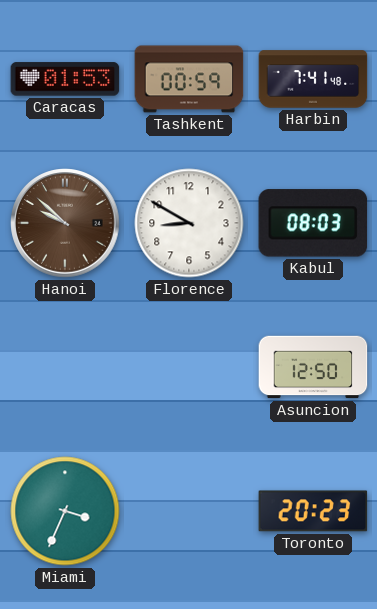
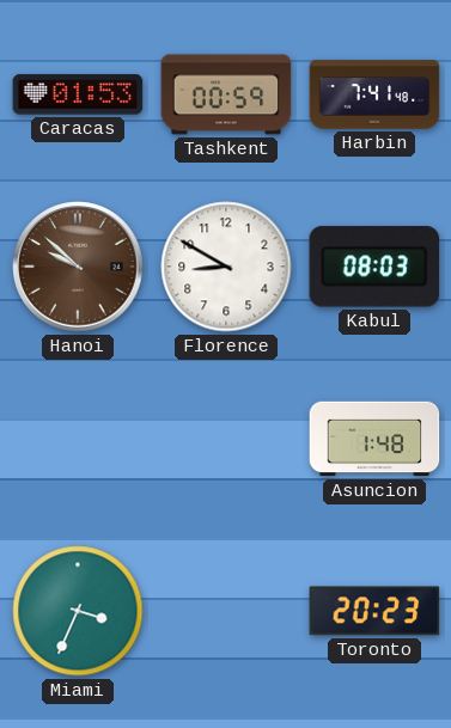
Asuncion: 12:50 -> 1:48 (374, 439)
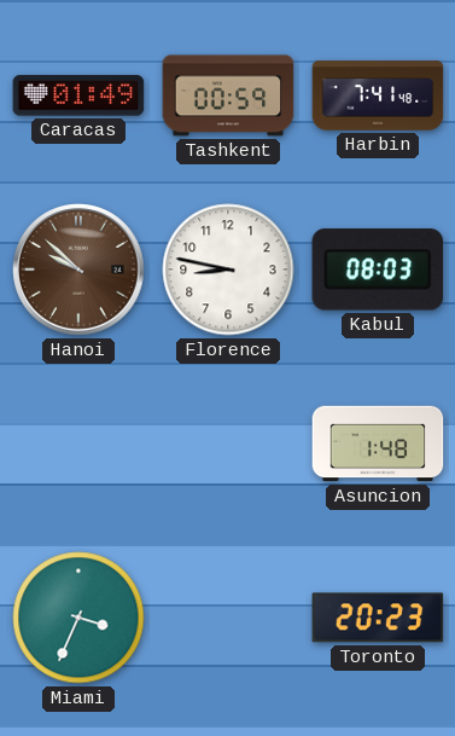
Caracas: 01:53 -> 01:49 (78, 95)
Florence: 8:50 -> 8:47 (228, 270)
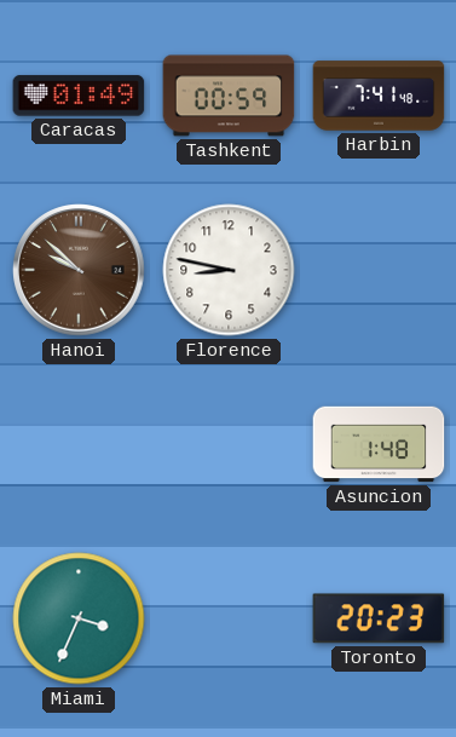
Kabul: 08:03 -> none (378, 270)
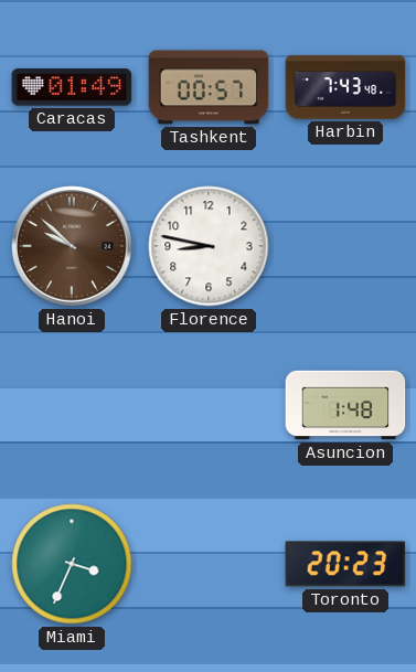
Tashkent: 00:59 -> 00:57 (209, 87)
Harbin: 7:41 -> 7:43 (345, 87)
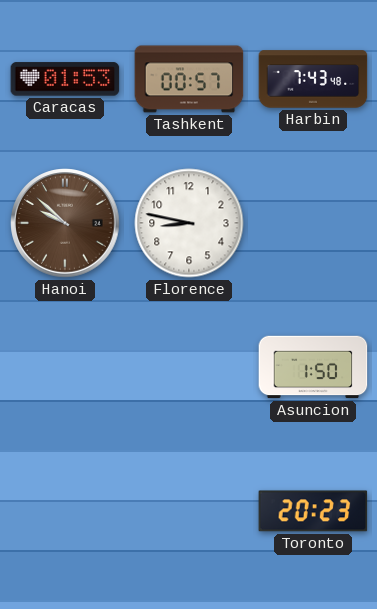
Caracas: 01:49 -> 01:53 (65, 79)
Asuncion: 1:48 -> 1:50 (313, 367)
Miami: 3:34 -> none (72, 564)
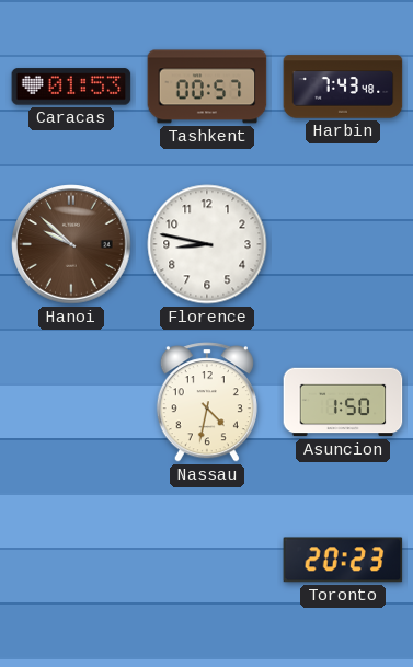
Nassau: none -> 4:32 (207, 402)
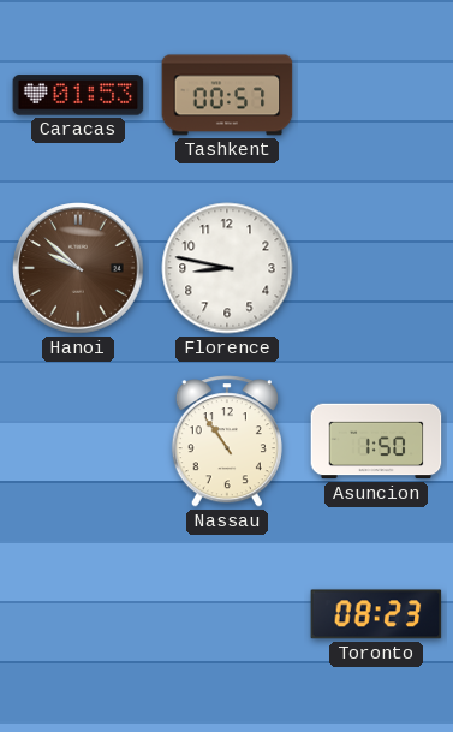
Harbin: 7:43 -> none (343, 87)
Nassau: 4:32 -> 10:54 (227, 441)
Toronto: 20:23 -> 08:23 (376, 614)
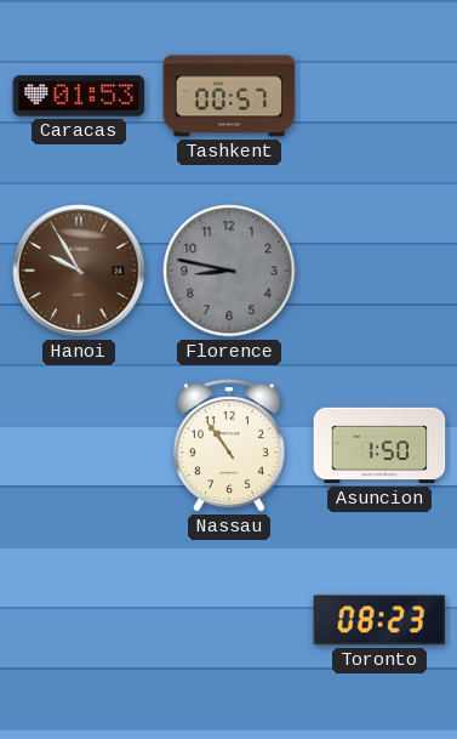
Hanoi: 9:52 -> 9:55 (79, 271)
Florence dial: white -> grey (229, 271)
